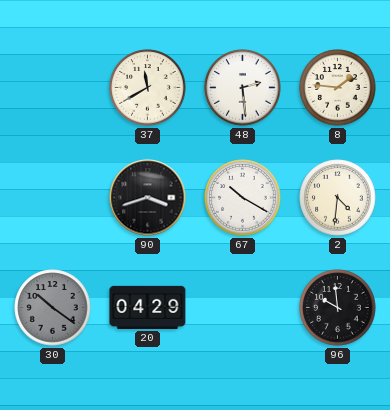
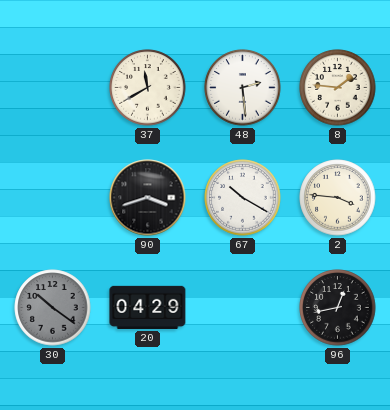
2: 4:31 -> 3:46 (338, 198)
96: 9:59 -> 12:43 (338, 308)
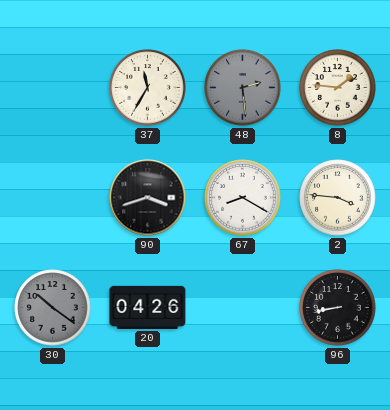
37: 11:40 -> 11:35 (148, 88)
48 dial: white -> grey (243, 88)
67: 10:20 -> 8:20 (243, 198)
20: 04:29 -> 04:26 (148, 307)
96: 12:43 -> 8:43 (338, 308)
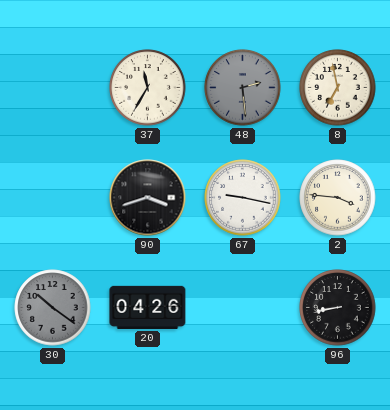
8: 1:46 -> 6:58 (338, 88)
67: 8:20 -> 9:17 (243, 198)
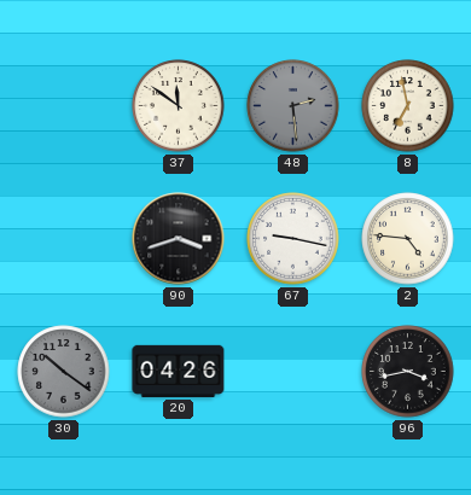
37: 11:35 -> 11:51 (179, 106)
2: 3:46 -> 4:46 (408, 239)
96: 8:43 -> 3:43 (408, 372)
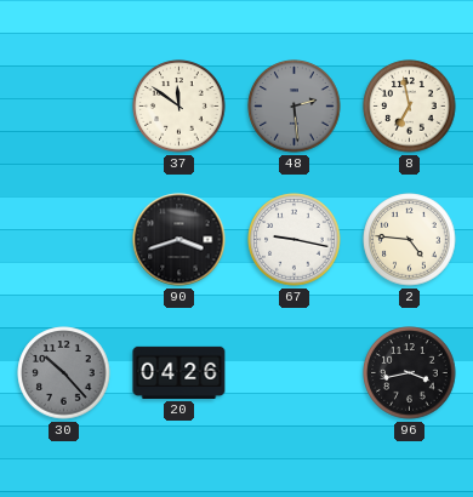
30: 10:21 -> 10:23 (64, 373)
